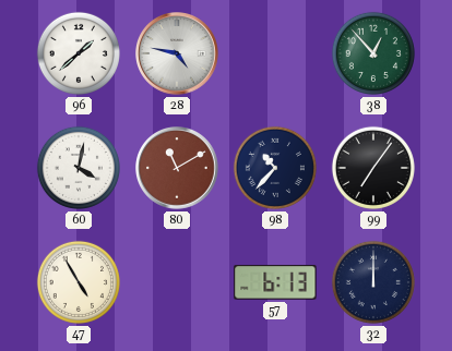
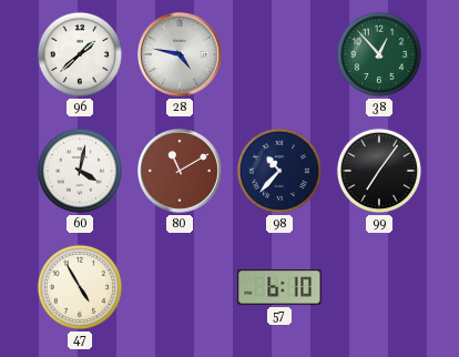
57: 6:13 -> 6:10 (279, 287)
32: 12:00 -> none (373, 282)
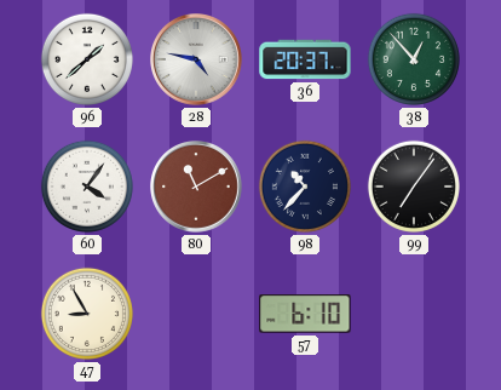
36: none -> 20:37 (305, 59)
60: 4:02 -> 4:06 (87, 187)
47: 4:55 -> 8:55 (87, 314)
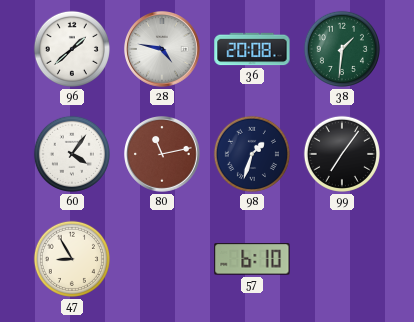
36: 20:37 -> 20:08 (252, 49)
38: 12:53 -> 1:31 (342, 49)
80: 11:10 -> 11:13 (163, 155)
98: 10:37 -> 1:33 (252, 154)
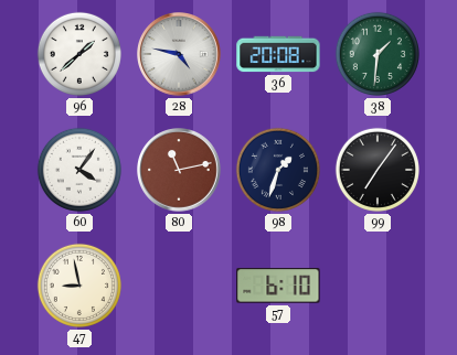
47: 8:55 -> 8:58 (79, 286)
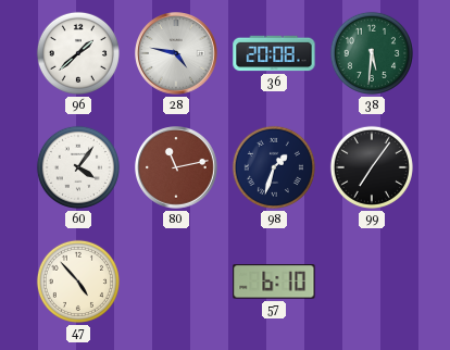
38: 1:31 -> 5:31 (372, 53)
47: 8:58 -> 4:53 (78, 282)
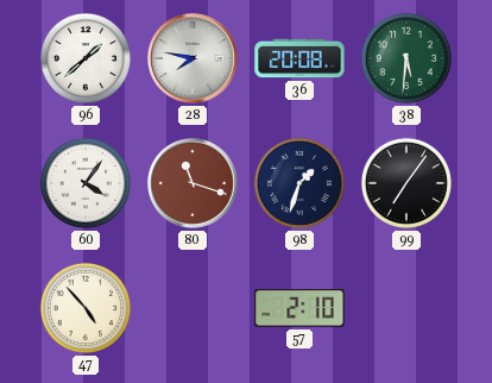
28: 4:47 -> 7:47 (194, 59)
80: 11:13 -> 11:18 (194, 184)
57: 6:10 -> 2:10 (299, 308)
